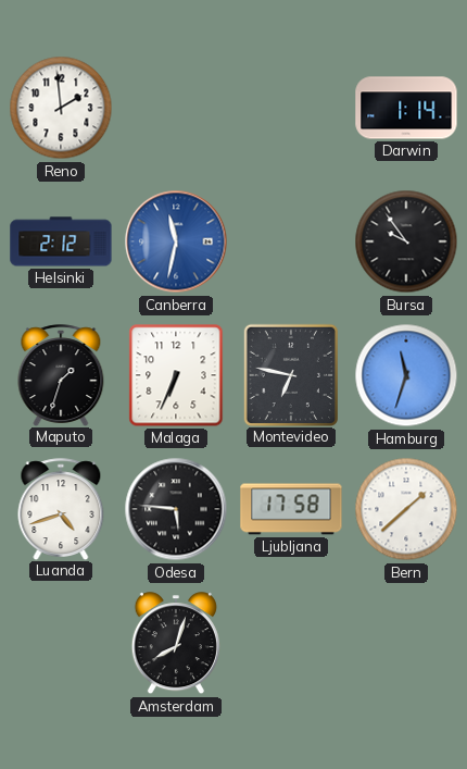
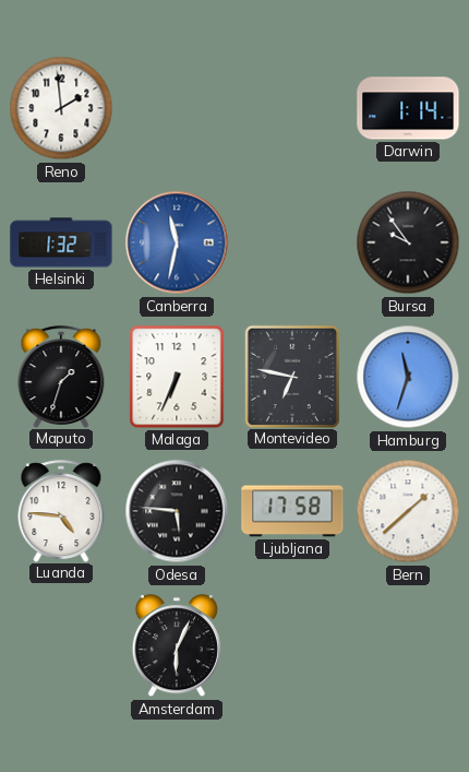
Helsinki: 2:12 -> 1:32 (61, 242)
Luanda: 4:42 -> 4:46 (61, 511)
Amsterdam: 8:03 -> 6:04 (177, 646)
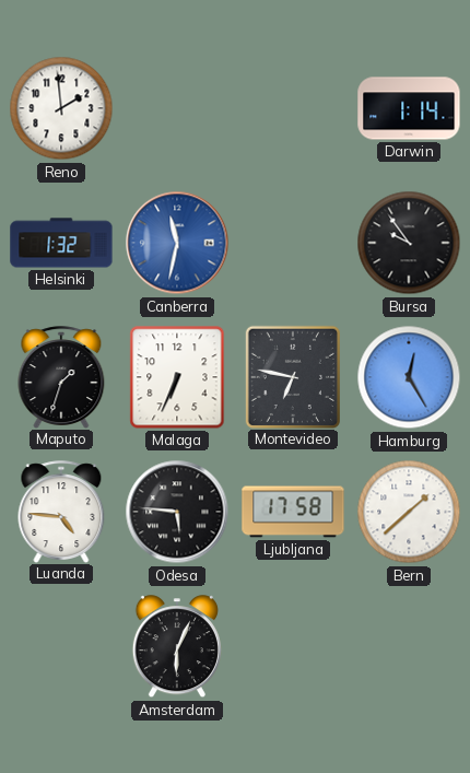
Hamburg: 11:33 -> 12:25 (409, 377)
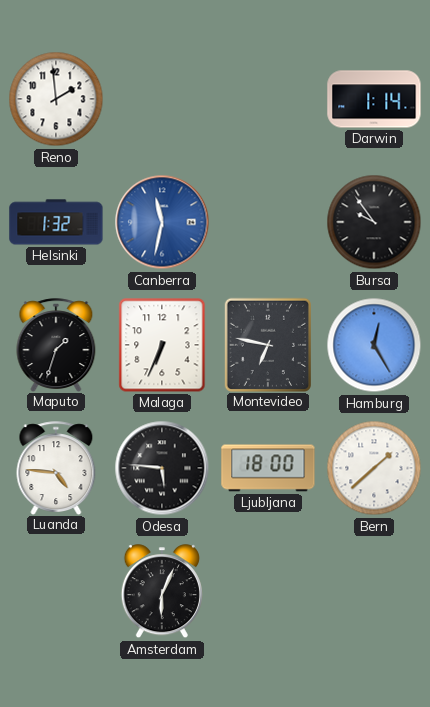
Ljubljana: 17:58 -> 18:00 (268, 468)
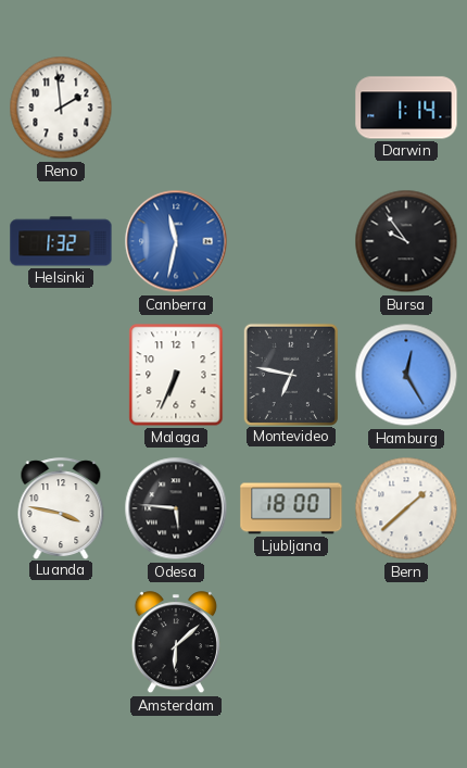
Maputo: 1:33 -> none (56, 345)
Luanda: 4:46 -> 3:47 (61, 508)
Amsterdam: 6:04 -> 6:08 (176, 643)
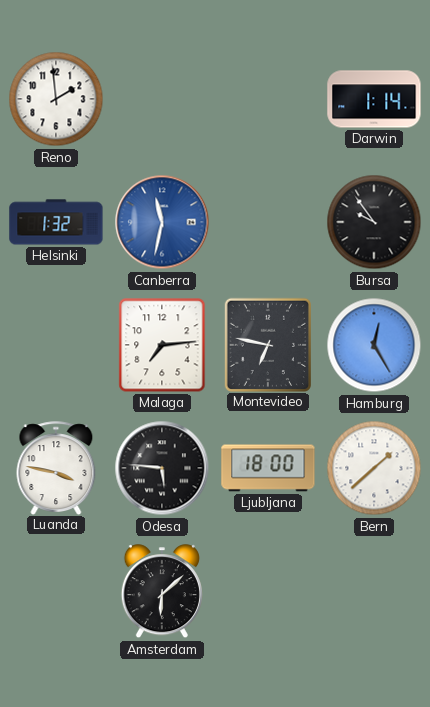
Malaga: 6:34 -> 7:14 (162, 345)
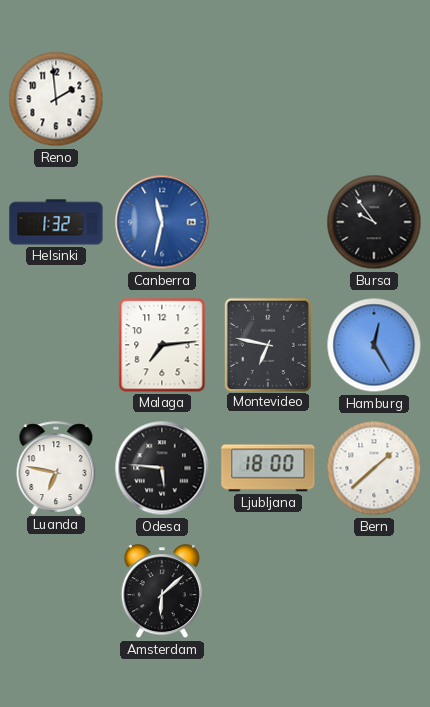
Darwin: 1:14 -> none (374, 99)
Luanda: 3:47 -> 6:47 (56, 468)
